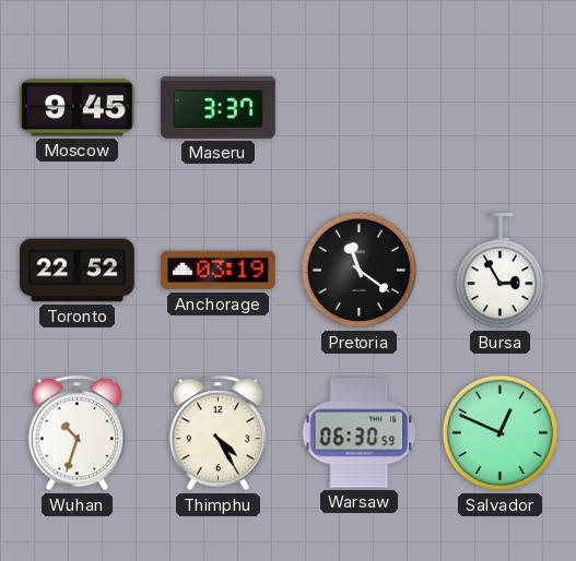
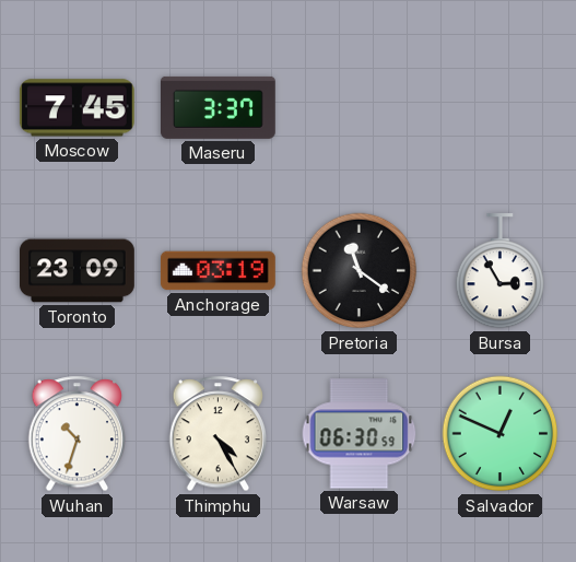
Moscow: 9:45 -> 7:45 (77, 108)
Toronto: 22:52 -> 23:09 (78, 271)
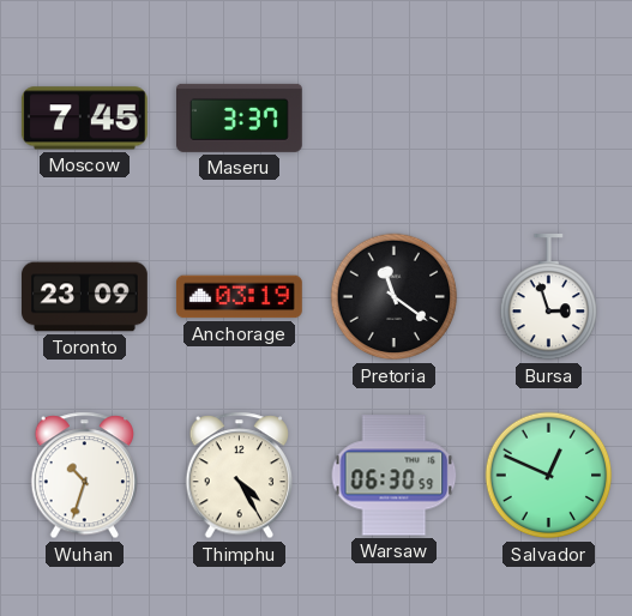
Bursa: 2:55 -> 2:57 (549, 297)
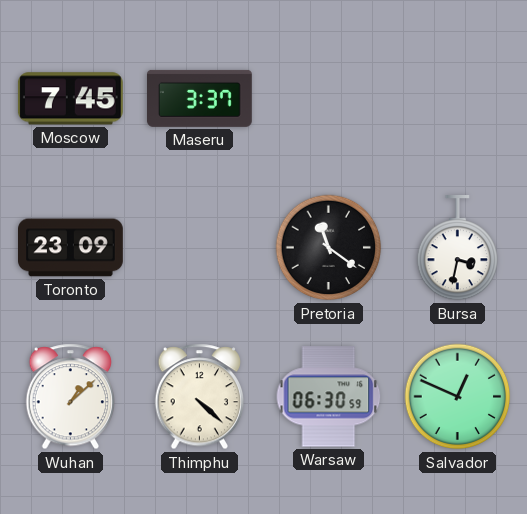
Anchorage: 03:19 -> none (239, 297)
Bursa: 2:57 -> 3:32 (458, 248)
Wuhan: 10:33 -> 1:08 (71, 397)
Thimphu: 4:25 -> 4:22 (200, 397)
